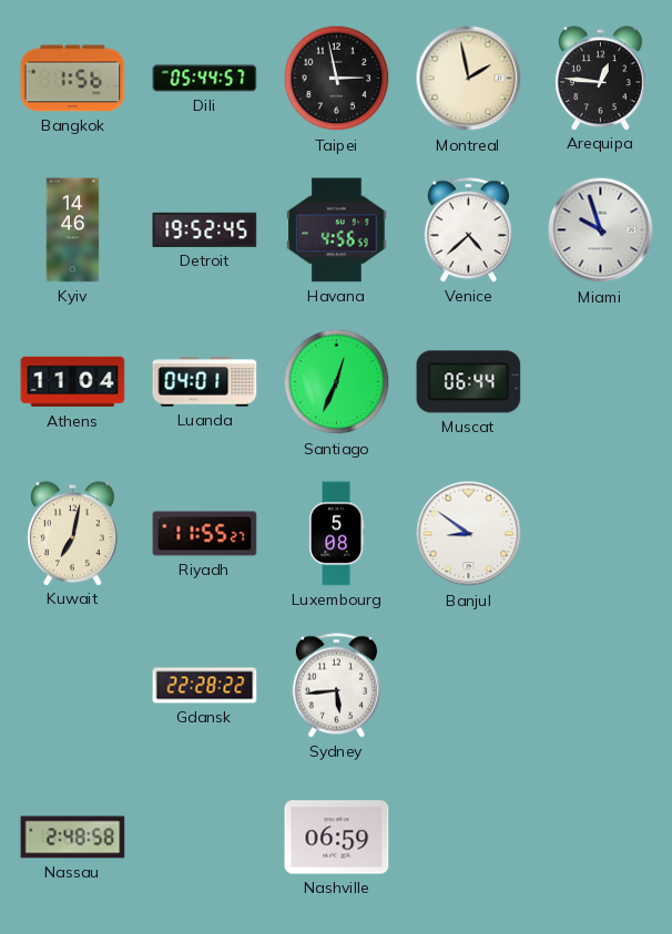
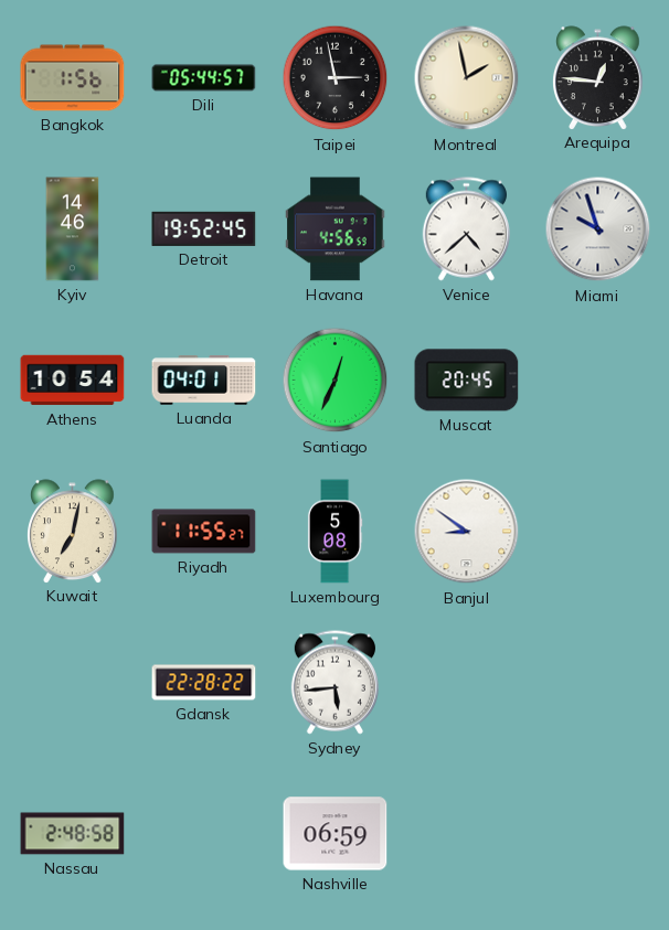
Athens: 11:04 -> 10:54 (73, 381)
Muscat: 06:44 -> 20:45 (467, 381)
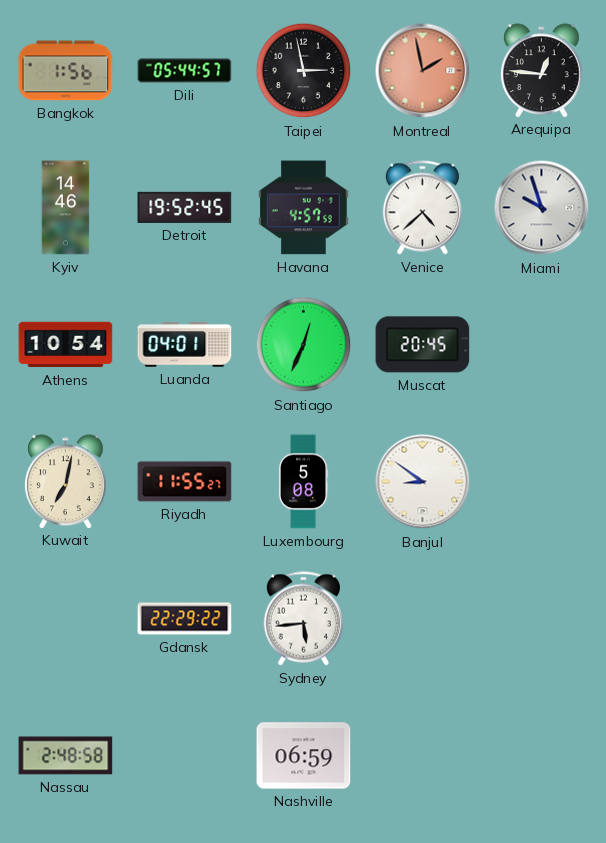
Montreal dial: cream -> salmon (423, 71)
Havana: 4:56 -> 4:57 (304, 208)
Gdansk: 22:28 -> 22:29 (185, 619)
